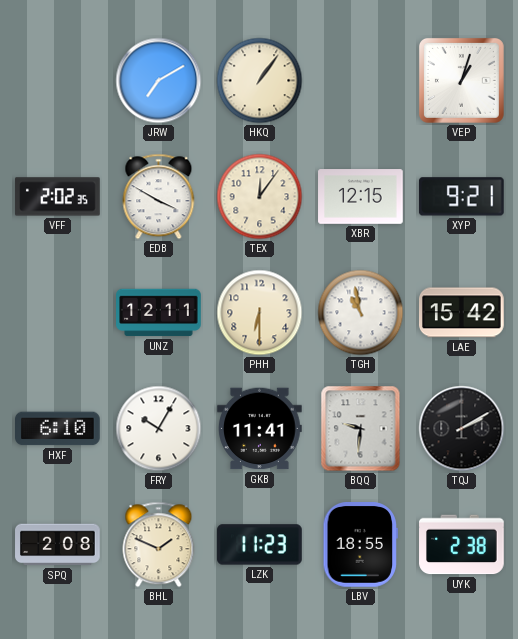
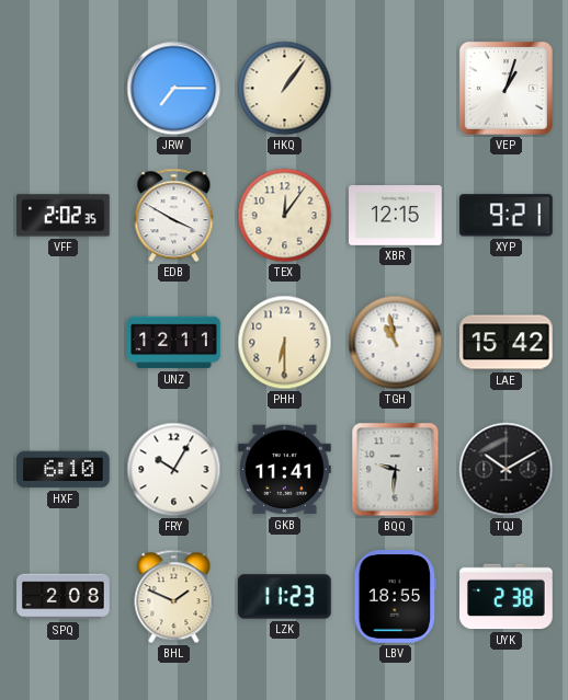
JRW: 7:10 -> 7:15 (174, 89)
TQJ: 2:10 -> 10:10 (507, 470)
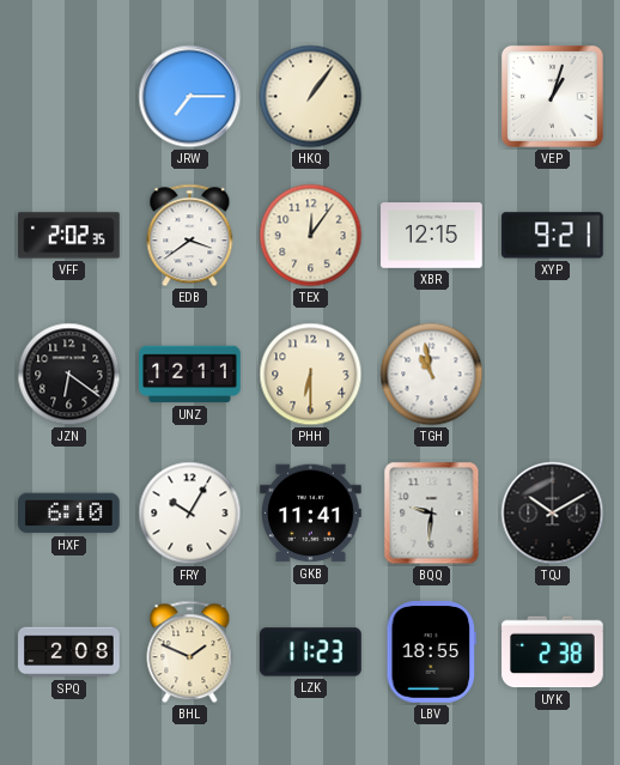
EDB: 3:50 -> 3:39 (190, 236)
JZN: none -> 6:21 (69, 375)
LAE: 15:42 -> none (507, 343)
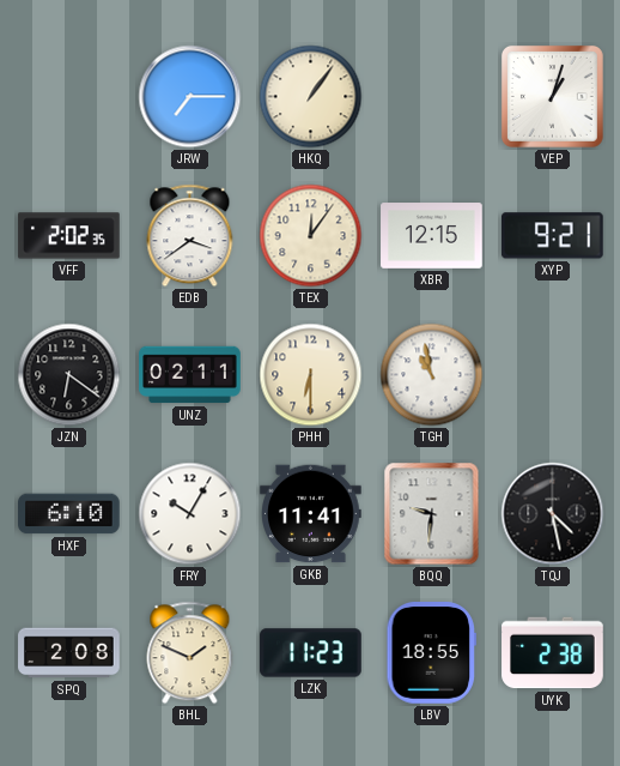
UNZ: 12:11 -> 02:11 (190, 375)
TQJ: 10:10 -> 4:28 (553, 514)
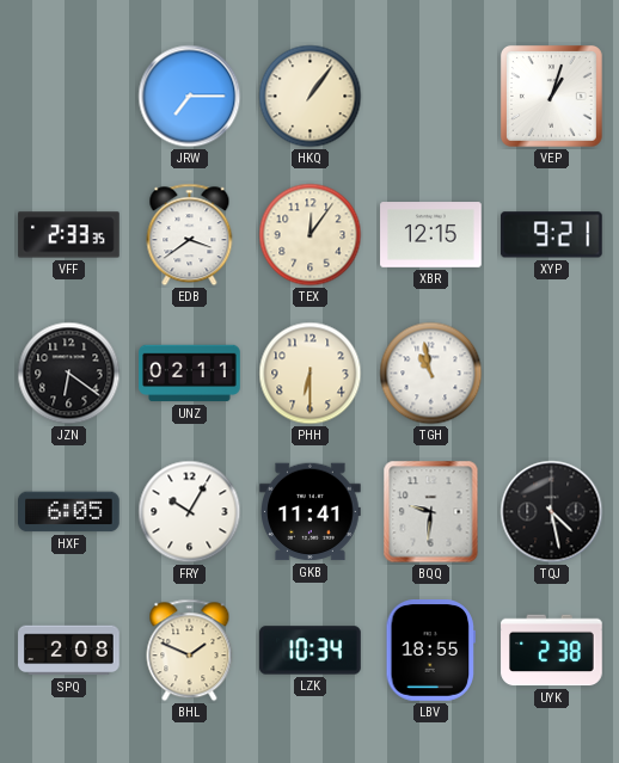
VFF: 2:02 -> 2:33 (69, 235)
HXF: 6:10 -> 6:05 (69, 512)
LZK: 11:23 -> 10:34 (311, 651)
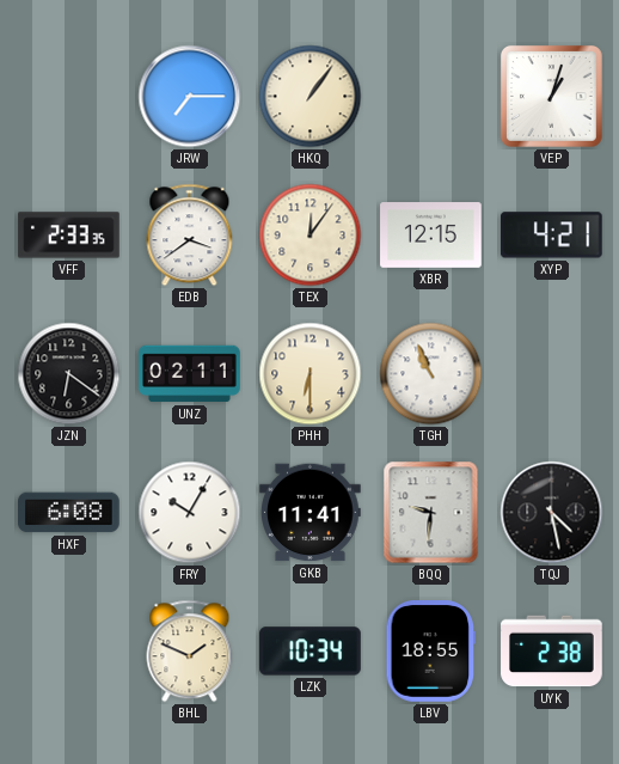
XYP: 9:21 -> 4:21 (551, 236)
TGH: 10:58 -> 10:56 (431, 374)
HXF: 6:05 -> 6:08 (69, 513)
SPQ: 2:08 -> none (69, 651)
